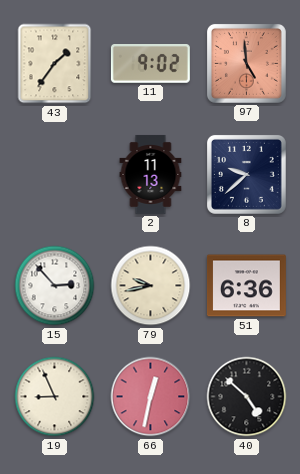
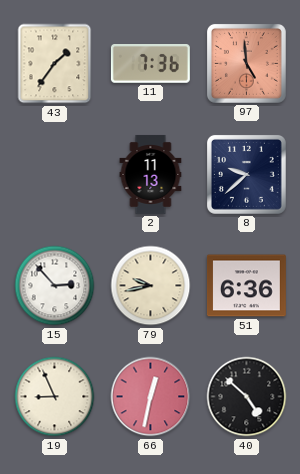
11: 9:02 -> 7:36 (150, 64)
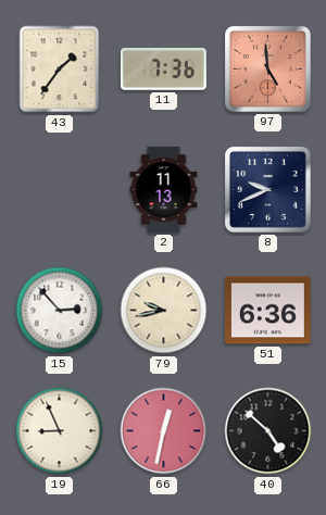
8: 9:38 -> 9:41 (267, 189)
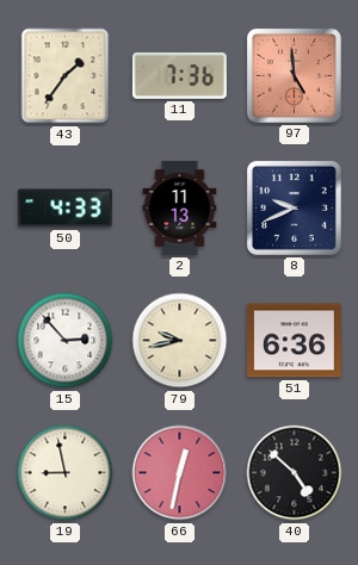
50: none -> 4:33 (64, 209)
19: 8:56 -> 8:58 (66, 473)
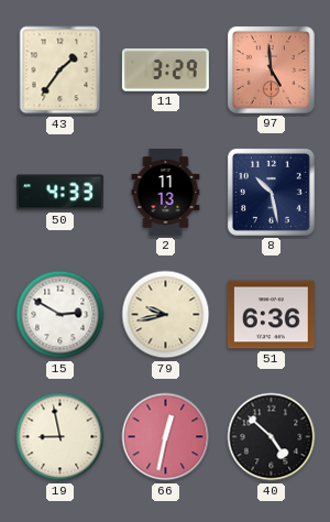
11: 7:36 -> 3:29 (165, 70)
8: 9:41 -> 10:28 (271, 192)
15: 2:53 -> 2:50 (61, 315)
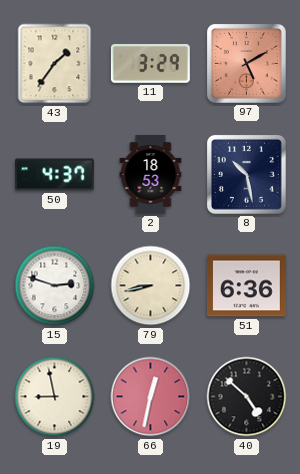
97: 4:59 -> 5:10 (246, 63)
50: 4:33 -> 4:37 (54, 175)
2: 11:13 -> 18:53 (151, 174)
15: 2:50 -> 2:48 (55, 286)
79: 9:43 -> 8:43 (151, 286)
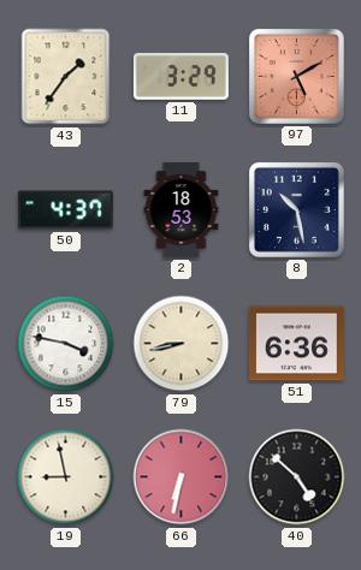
15: 2:48 -> 3:47 (66, 344)
66: 12:32 -> 6:32 (182, 477)
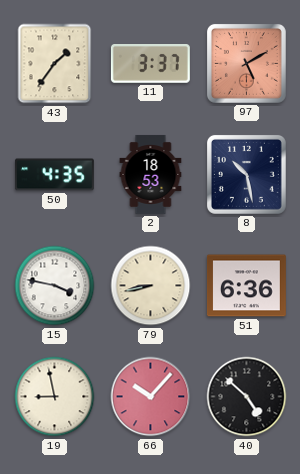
11: 3:29 -> 3:37 (150, 64)
50: 4:37 -> 4:35 (54, 175)
66: 6:32 -> 10:07 (151, 397)
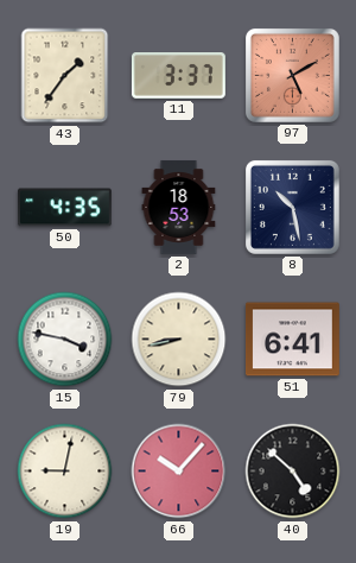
51: 6:36 -> 6:41 (292, 340)
19: 8:58 -> 9:02 (65, 472)
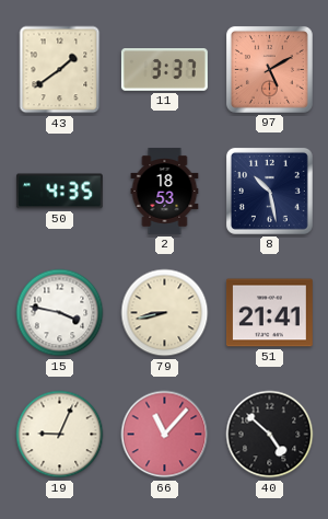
43: 1:36 -> 1:39 (60, 70)
51: 6:41 -> 21:41 (269, 313)
19: 9:02 -> 9:04 (60, 435)
66: 10:07 -> 11:07 (165, 435)
